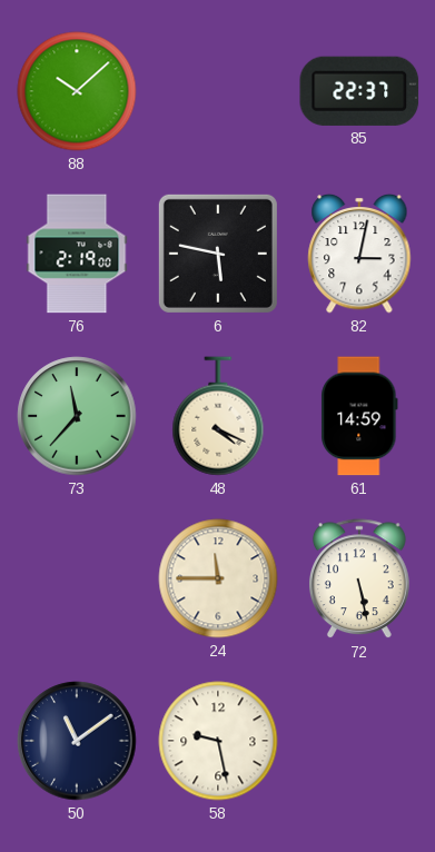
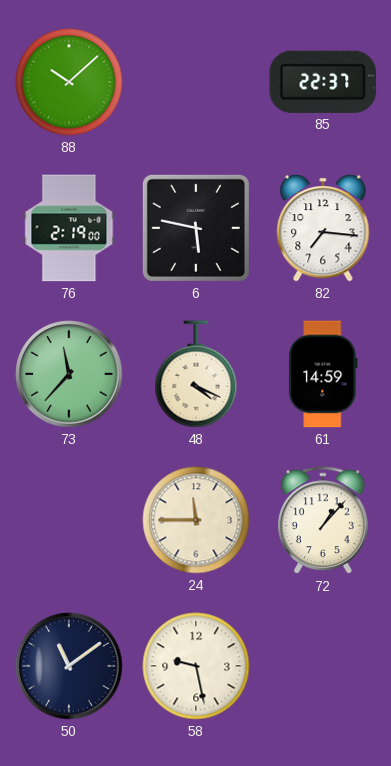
82: 3:02 -> 7:16 (323, 228)
72: 5:28 -> 1:07 (323, 521)
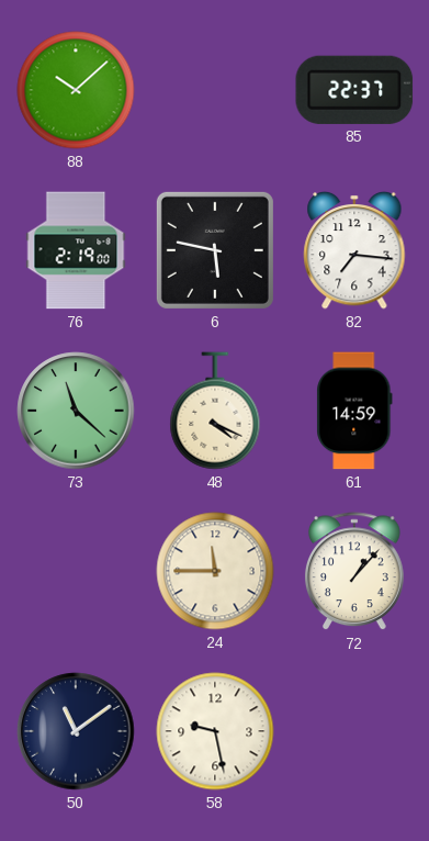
73: 11:37 -> 11:22 (76, 411)
